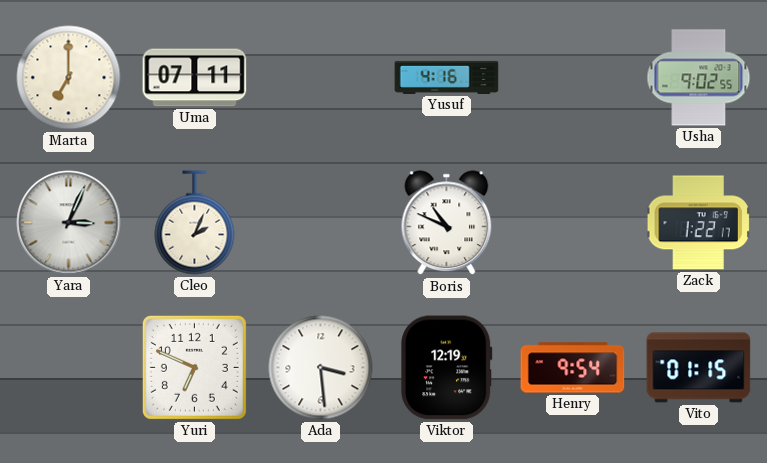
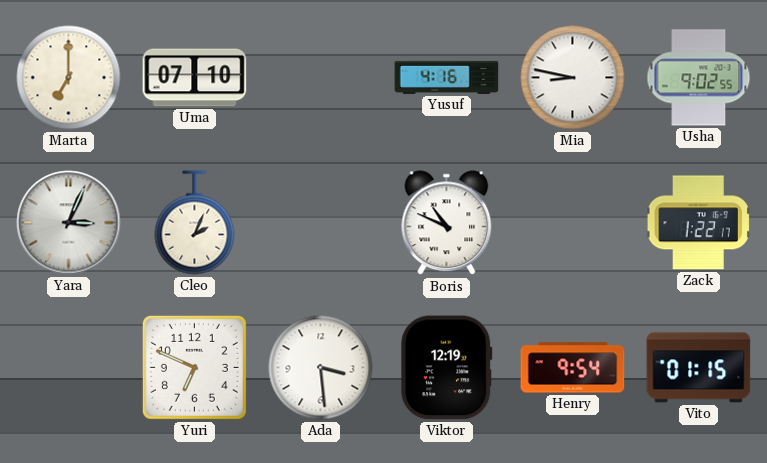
Uma: 07:11 -> 07:10 (195, 78)
Mia: none -> 8:47 (573, 78)
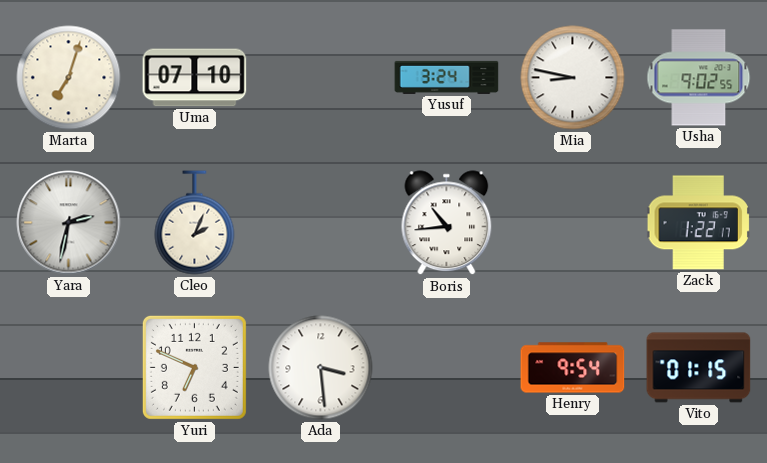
Marta: 7:00 -> 7:03 (69, 78)
Yusuf: 4:16 -> 3:24 (447, 77)
Yara: 3:04 -> 2:32 (69, 223)
Boris: 10:49 -> 10:44 (447, 223)
Viktor: 12:19 -> none (447, 368)
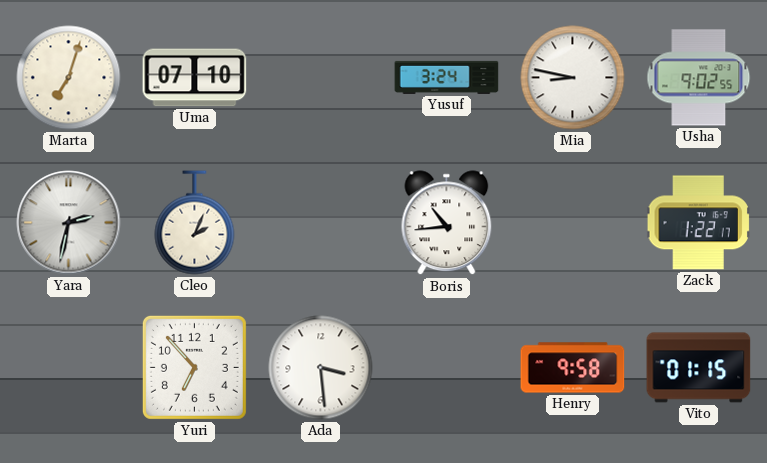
Yuri: 6:49 -> 6:53 (194, 367)
Henry: 9:54 -> 9:58 (573, 368)
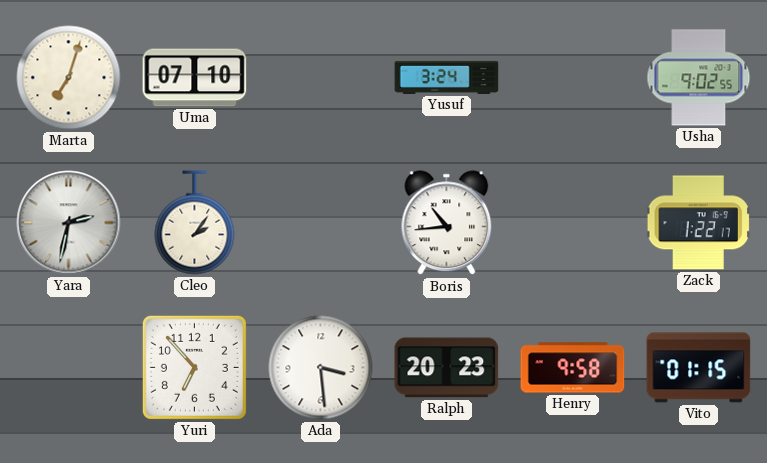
Mia: 8:47 -> none (573, 78)
Cleo: 2:04 -> 2:06 (195, 223)
Ralph: none -> 20:23 (447, 368)
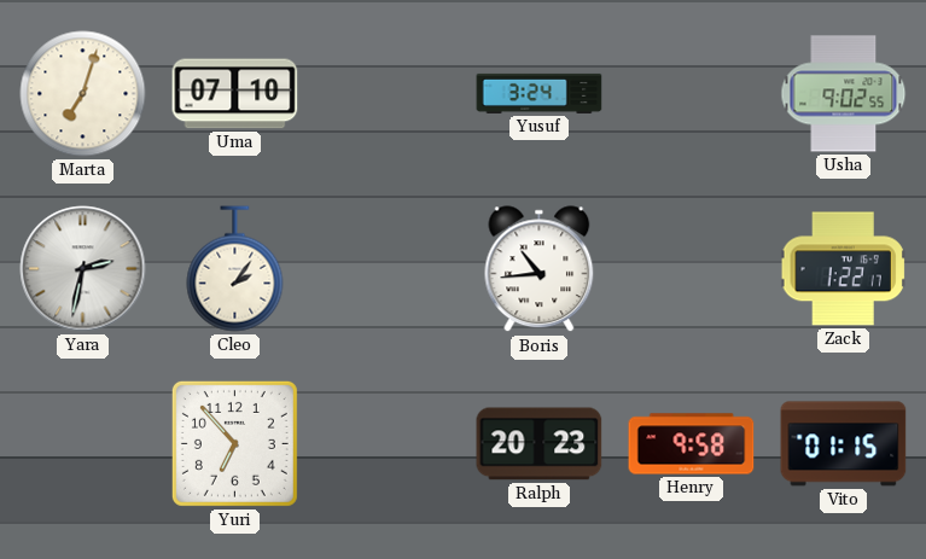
Ada: 3:29 -> none (321, 368)
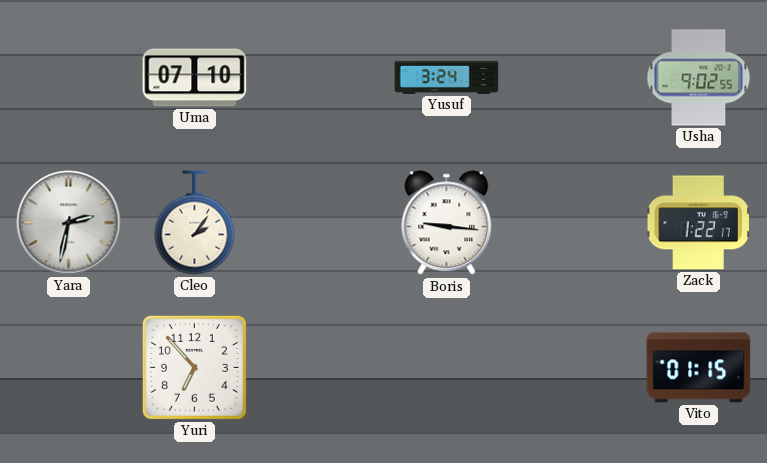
Marta: 7:03 -> none (83, 94)
Boris: 10:44 -> 9:16 (447, 223)
Ralph: 20:23 -> none (540, 444)
Henry: 9:58 -> none (692, 444)
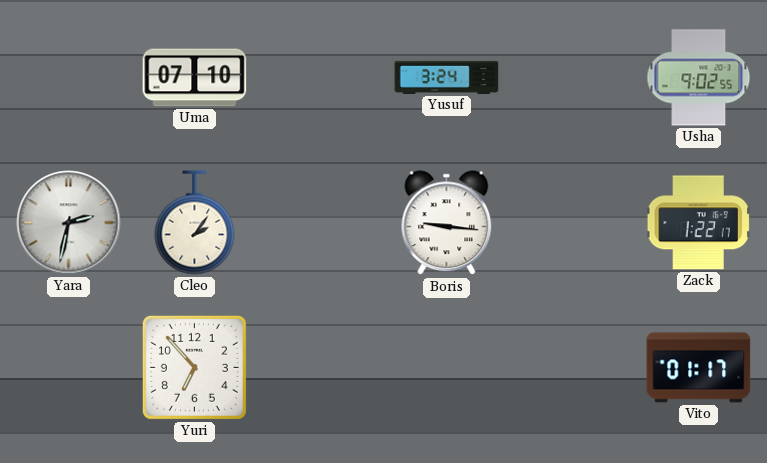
Vito: 01:15 -> 01:17 (699, 368)
